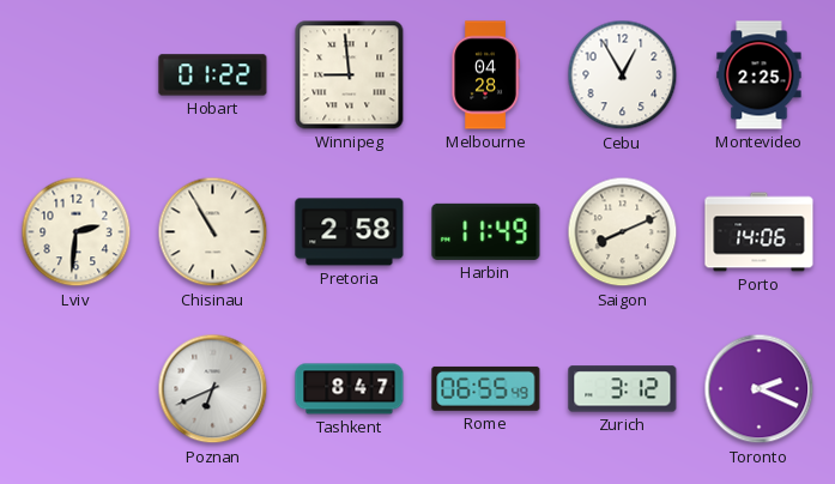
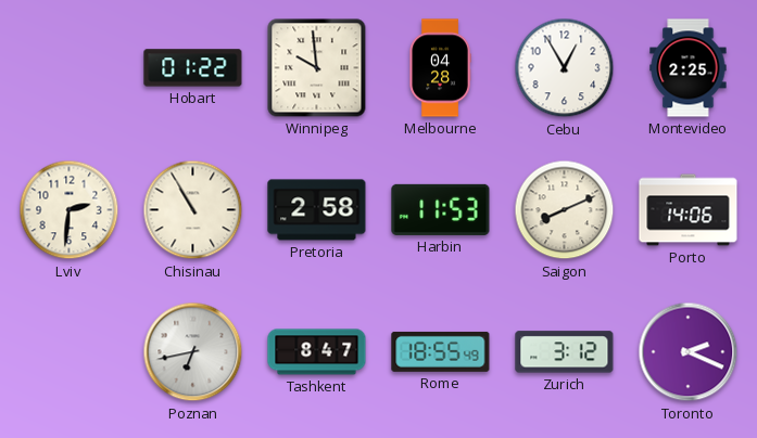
Winnipeg: 8:59 -> 9:59 (317, 68)
Harbin: 11:49 -> 11:53 (441, 209)
Poznan: 6:41 -> 6:43 (193, 352)
Rome: 06:55 -> 18:55 (441, 351)
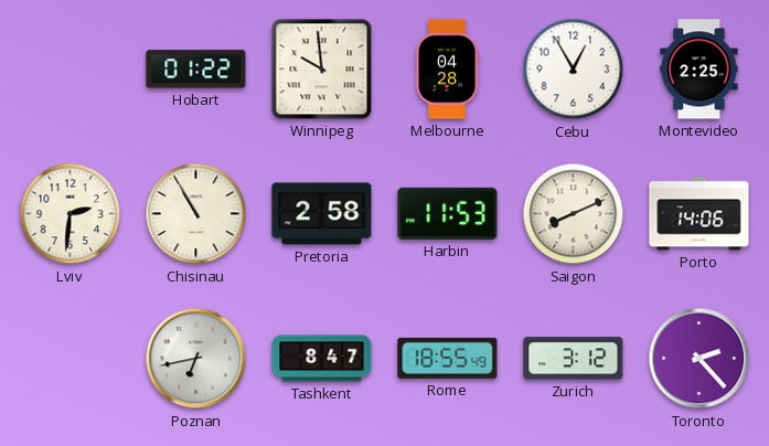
Toronto: 2:19 -> 2:23 (699, 359)
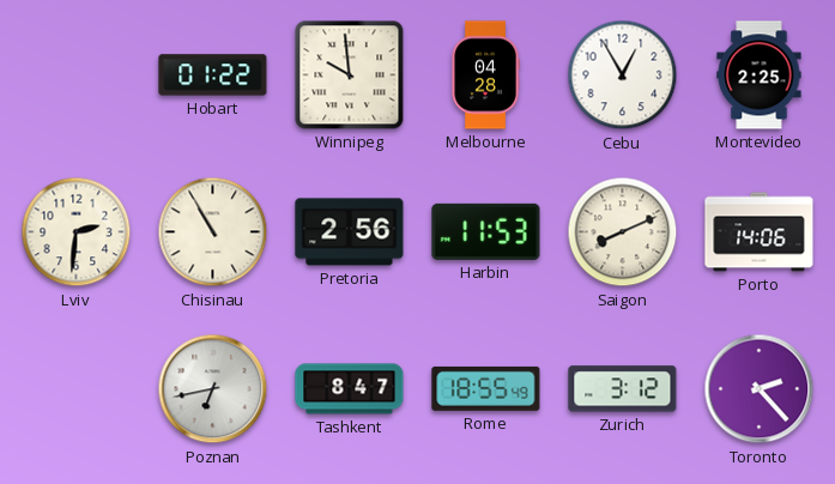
Pretoria: 2:58 -> 2:56 (350, 232)
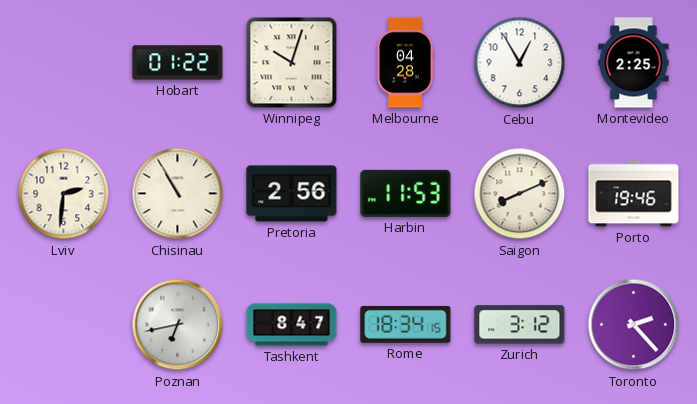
Winnipeg: 9:59 -> 10:03 (292, 63)
Porto: 14:06 -> 19:46 (634, 194)
Rome: 18:55 -> 18:34 (406, 324)
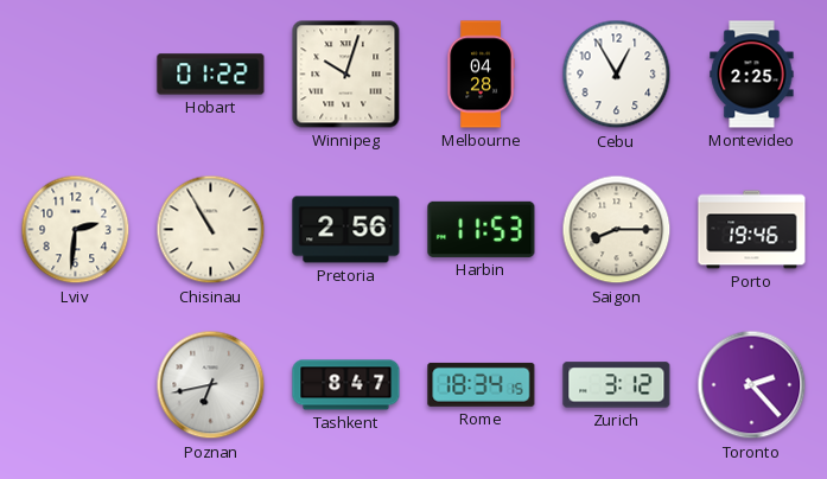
Saigon: 8:11 -> 8:15 (617, 230)
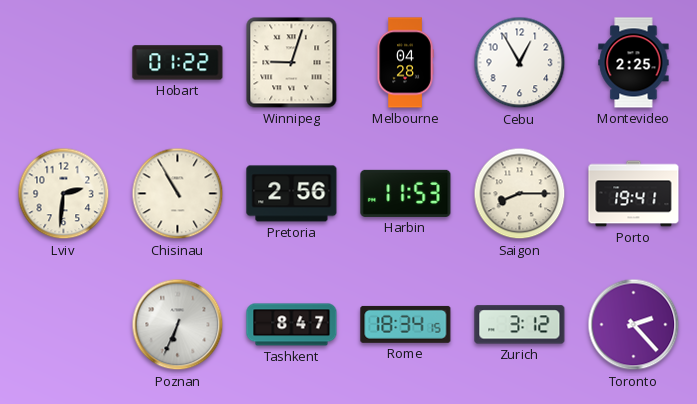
Winnipeg: 10:03 -> 9:03 (292, 63)
Porto: 19:46 -> 19:41 (634, 194)
Poznan: 6:43 -> 6:34 (178, 325)
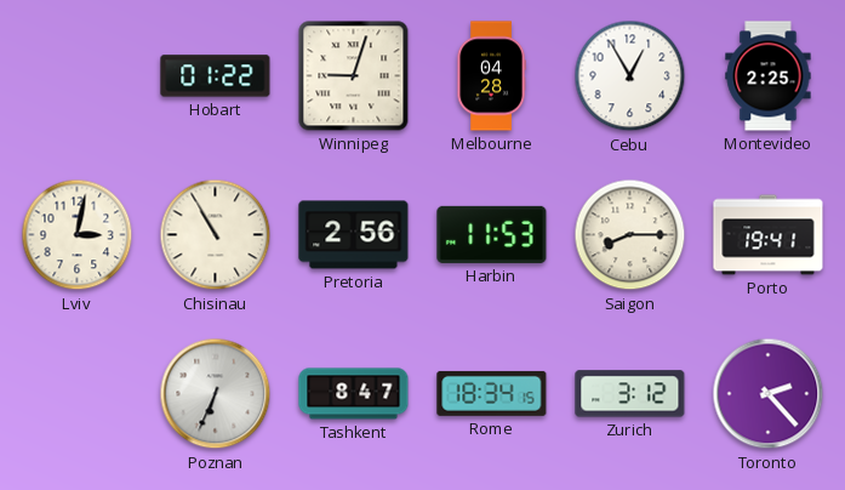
Lviv: 2:31 -> 3:02 (78, 235)
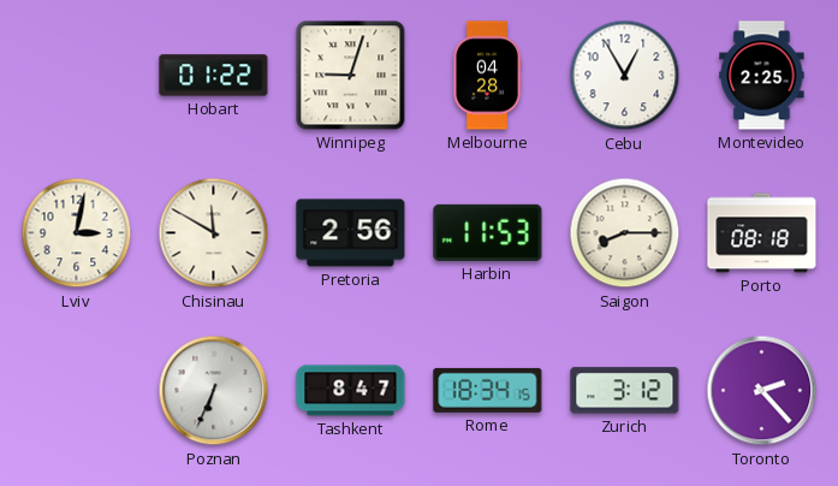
Chisinau: 10:55 -> 11:50 (214, 233)
Porto: 19:41 -> 08:18 (762, 233)
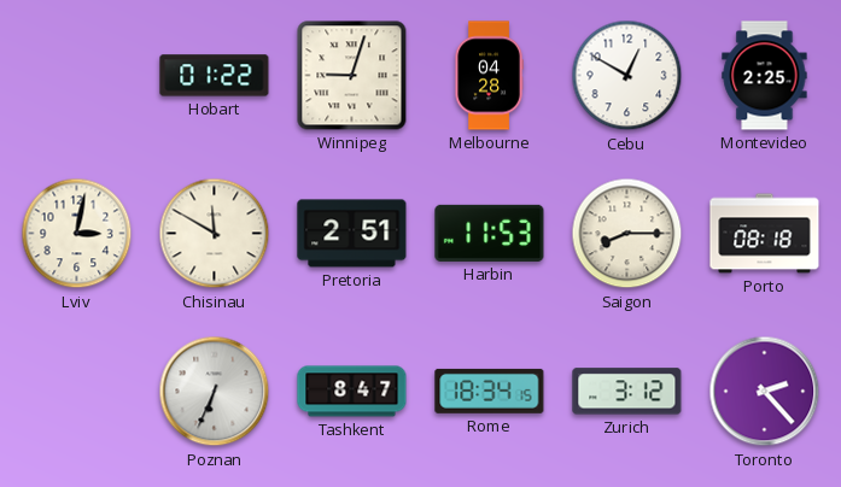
Cebu: 12:55 -> 12:50 (627, 76)
Pretoria: 2:56 -> 2:51 (352, 234)
